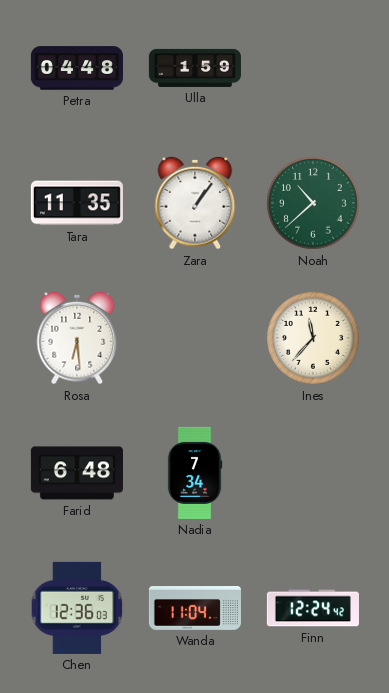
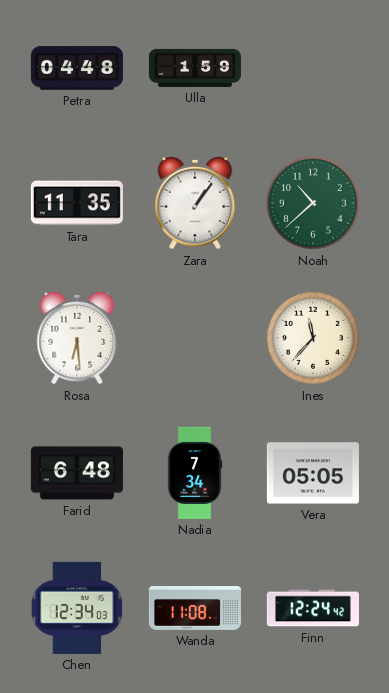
Vera: none -> 05:05 (313, 473)
Chen: 12:36 -> 12:34 (77, 608)
Wanda: 11:04 -> 11:08 (195, 609)
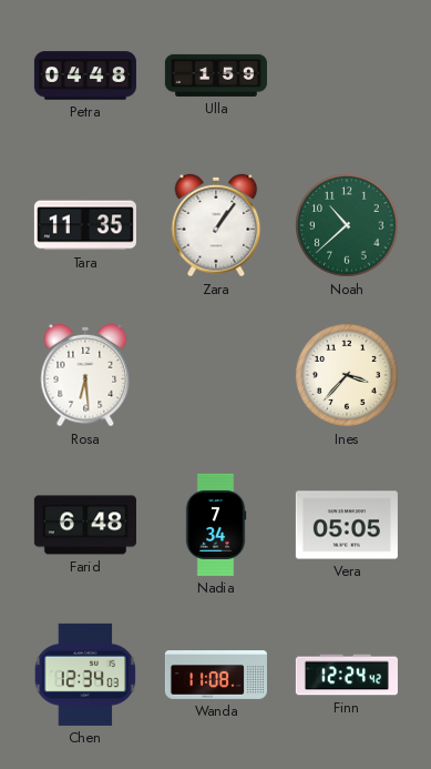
Ines: 11:37 -> 3:37 (348, 376)
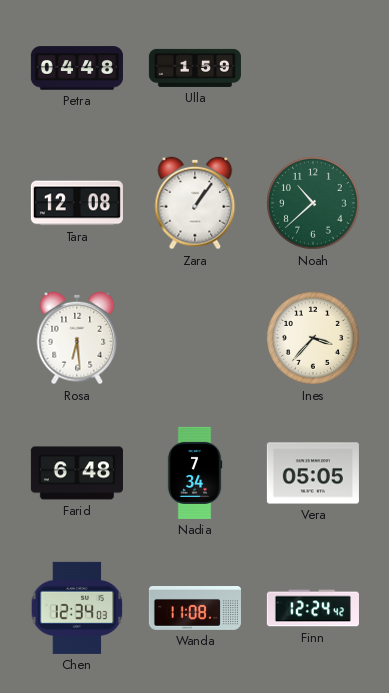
Tara: 11:35 -> 12:08 (77, 203)
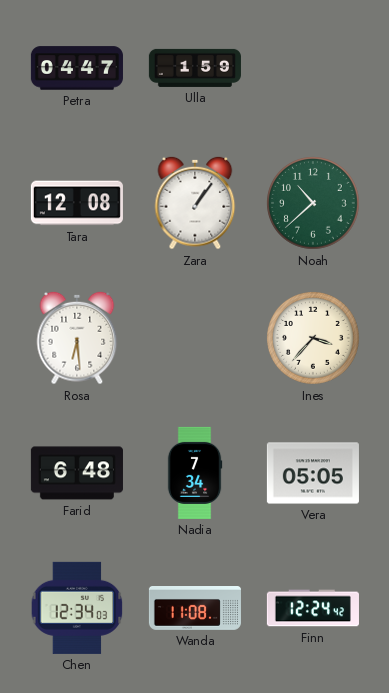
Petra: 04:48 -> 04:47 (77, 68)
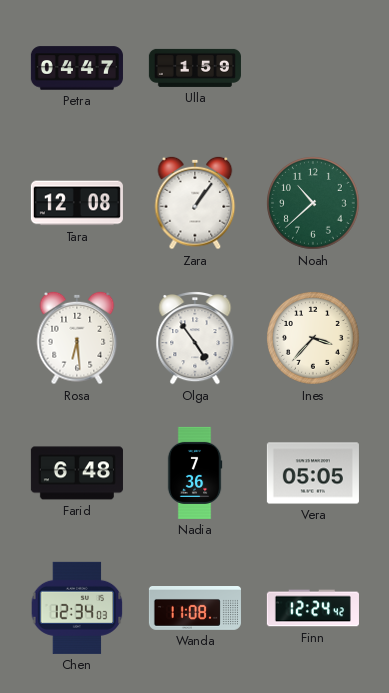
Olga: none -> 4:54 (195, 339)
Nadia: 7:34 -> 7:36 (195, 473)
